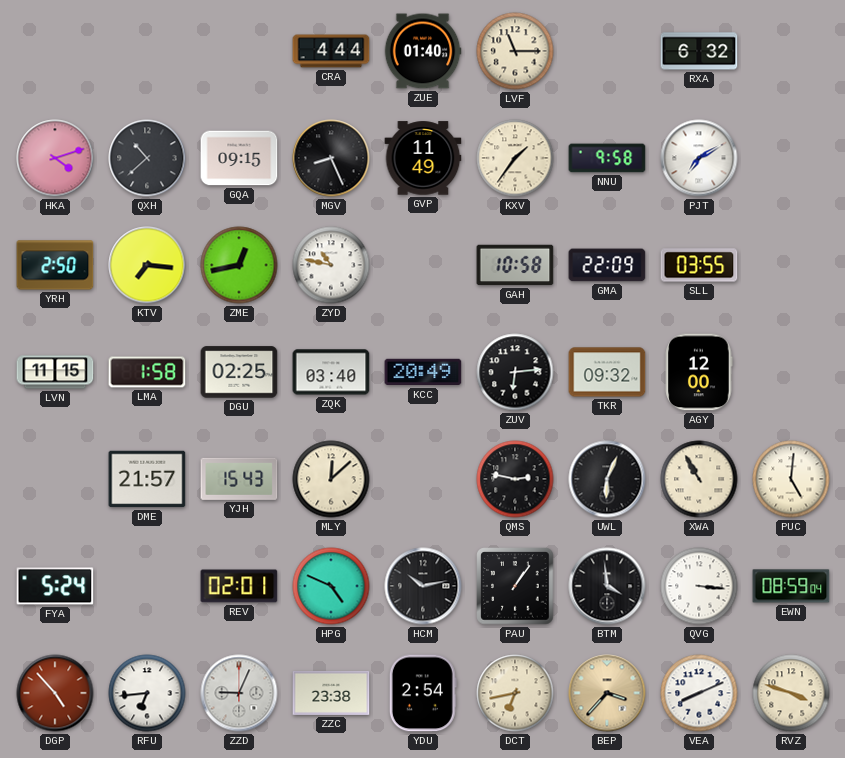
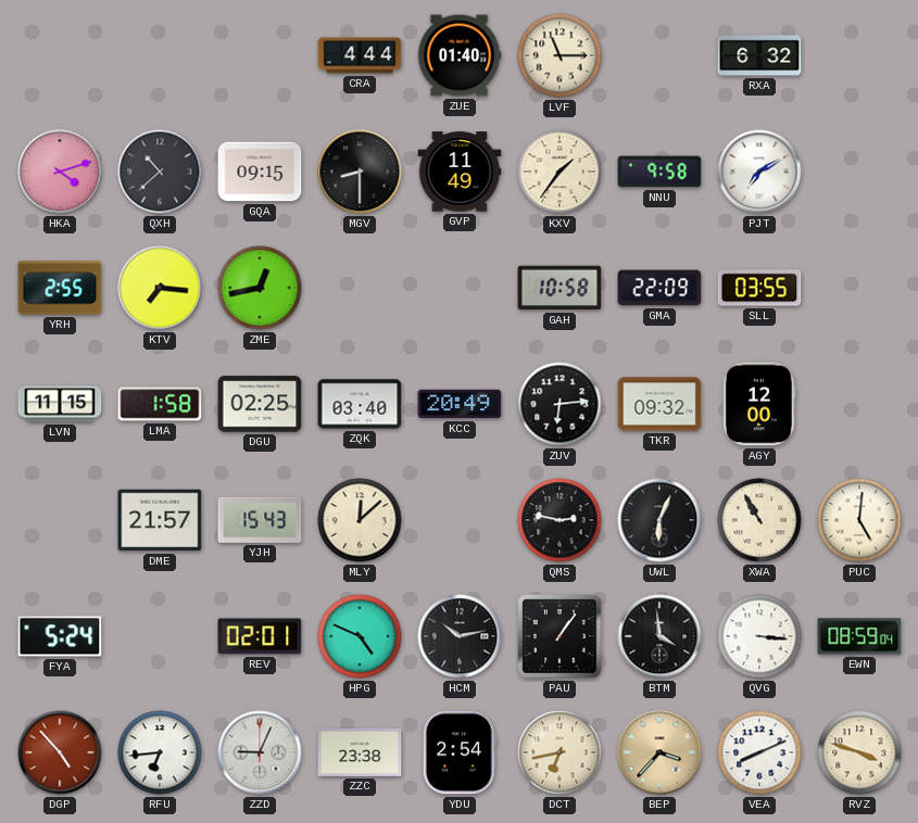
MGV: 8:26 -> 8:30 (360, 172)
YRH: 2:50 -> 2:55 (60, 288)
ZYD: 10:47 -> none (331, 265)
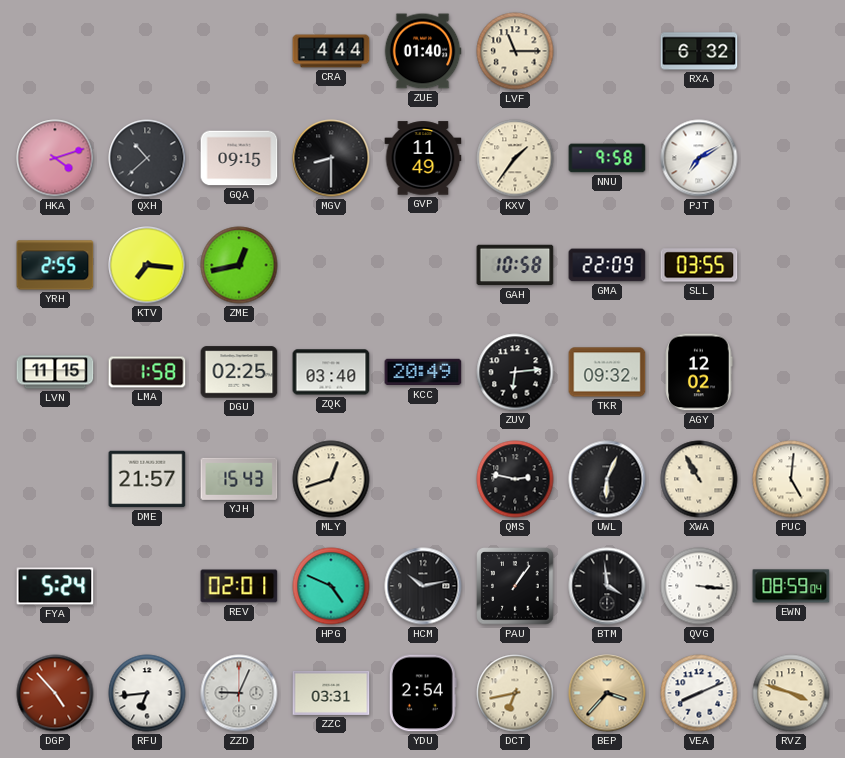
AGY: 12:00 -> 12:02 (699, 372)
MLY: 12:08 -> 12:42 (331, 479)
ZZC: 23:38 -> 03:31 (331, 693)
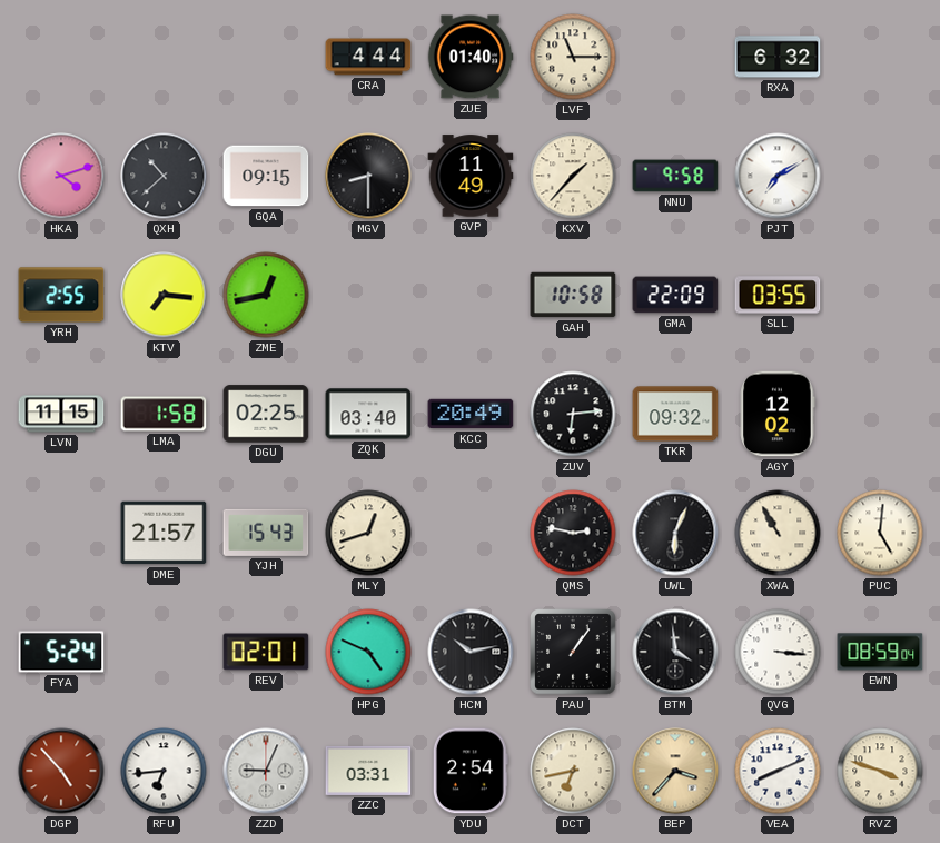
KXV: 1:36 -> 1:37 (573, 176)
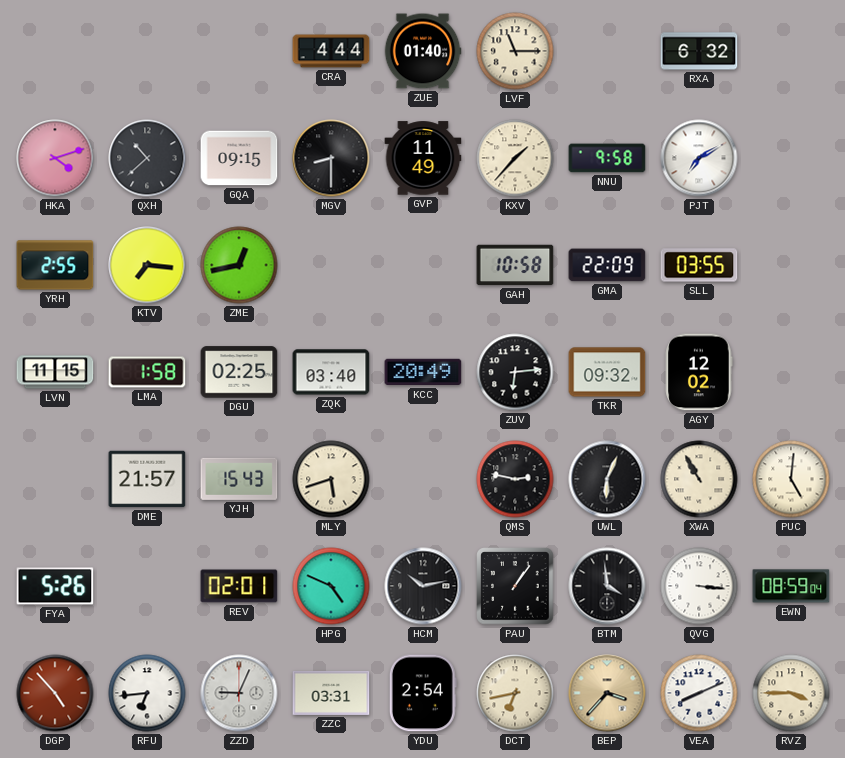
MLY: 12:42 -> 5:42 (331, 479)
FYA: 5:24 -> 5:26 (55, 586)
RVZ: 3:48 -> 3:45 (791, 693)
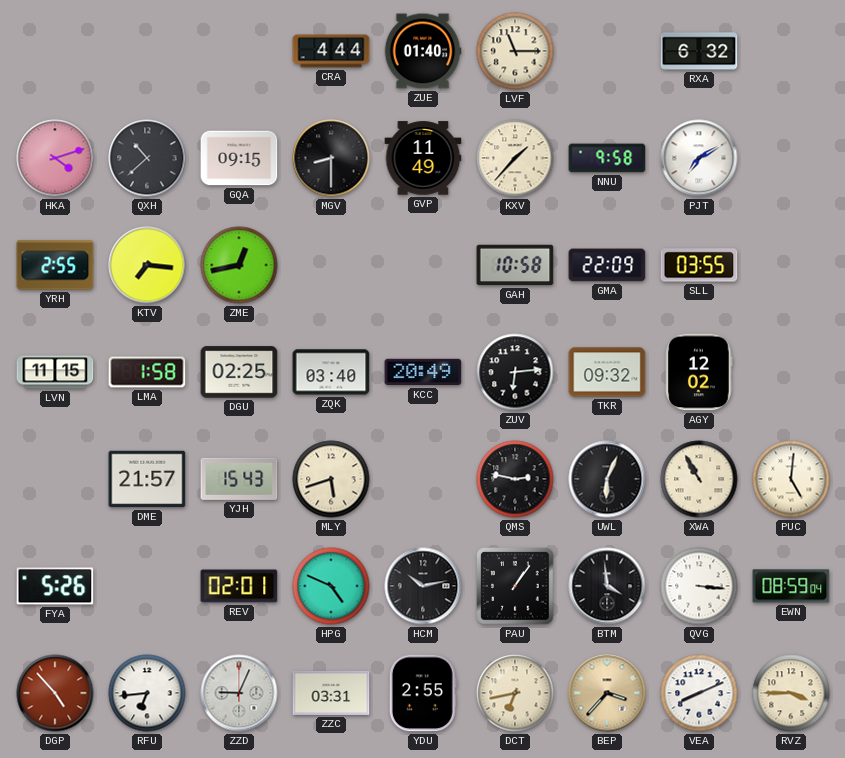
YDU: 2:54 -> 2:55 (423, 693)
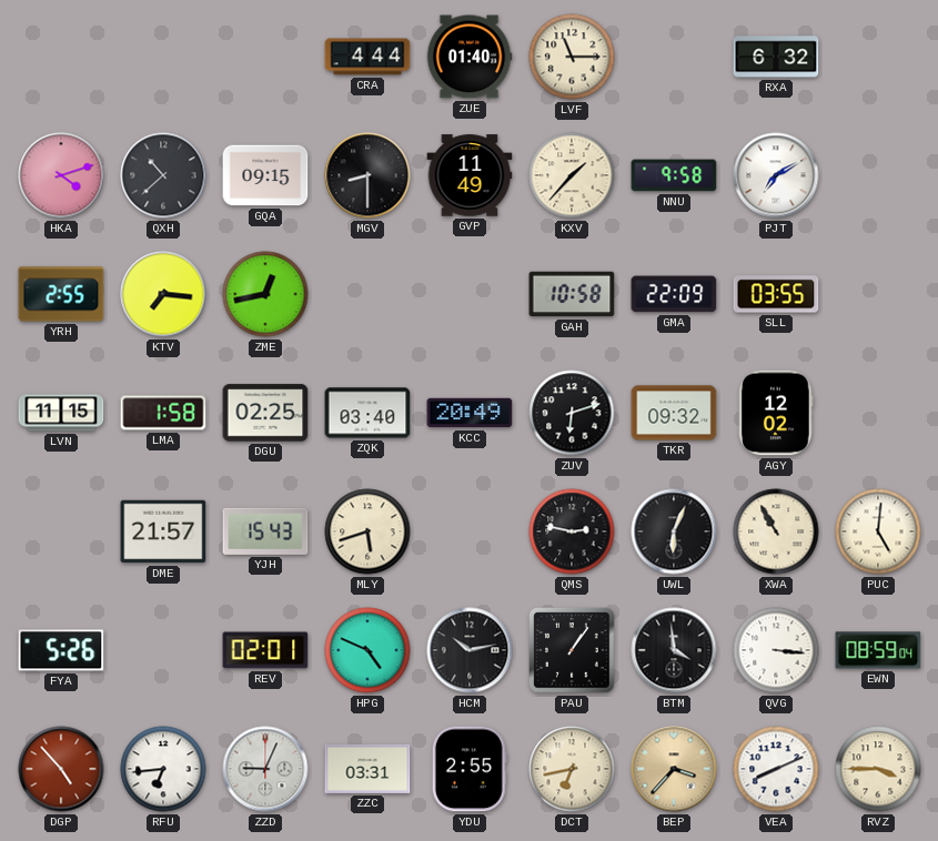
ZUV: 6:14 -> 6:12 (572, 413)
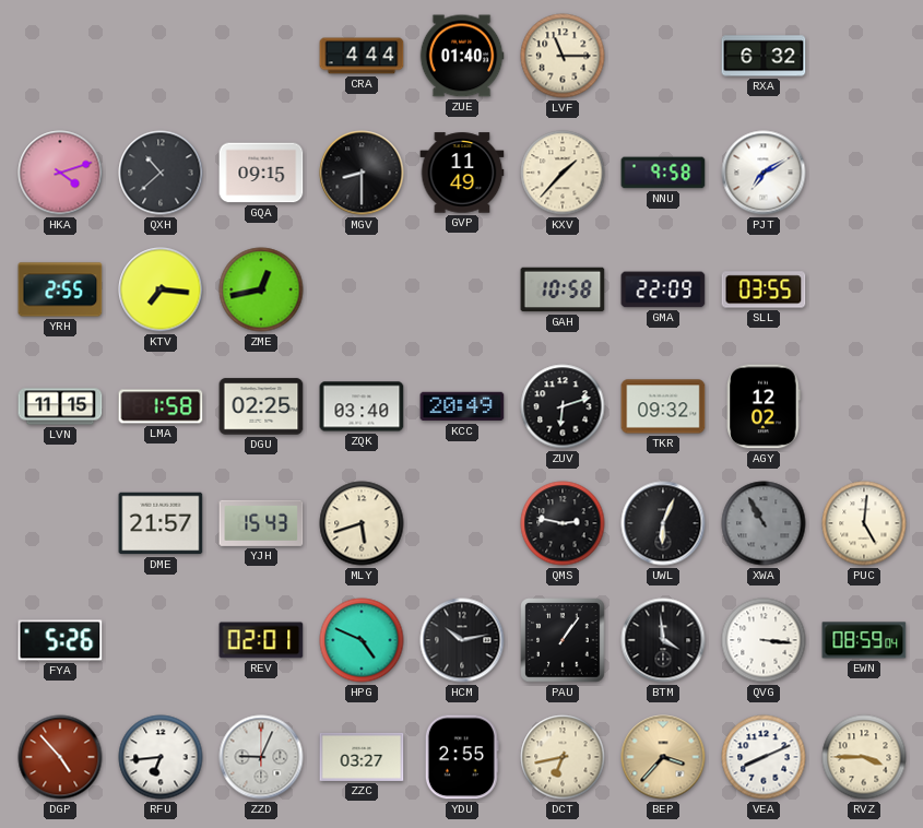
XWA dial: cream -> grey (764, 523)
ZZC: 03:31 -> 03:27 (362, 757)
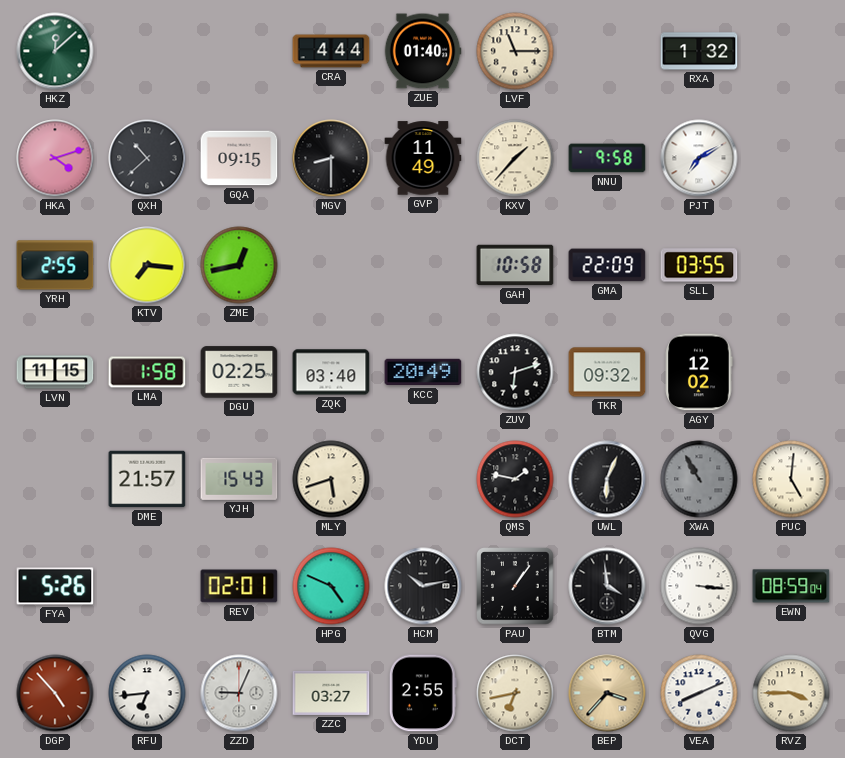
HKZ: none -> 12:08 (55, 51)
RXA: 6:32 -> 1:32 (699, 51)
QMS: 2:47 -> 1:47 (515, 479)
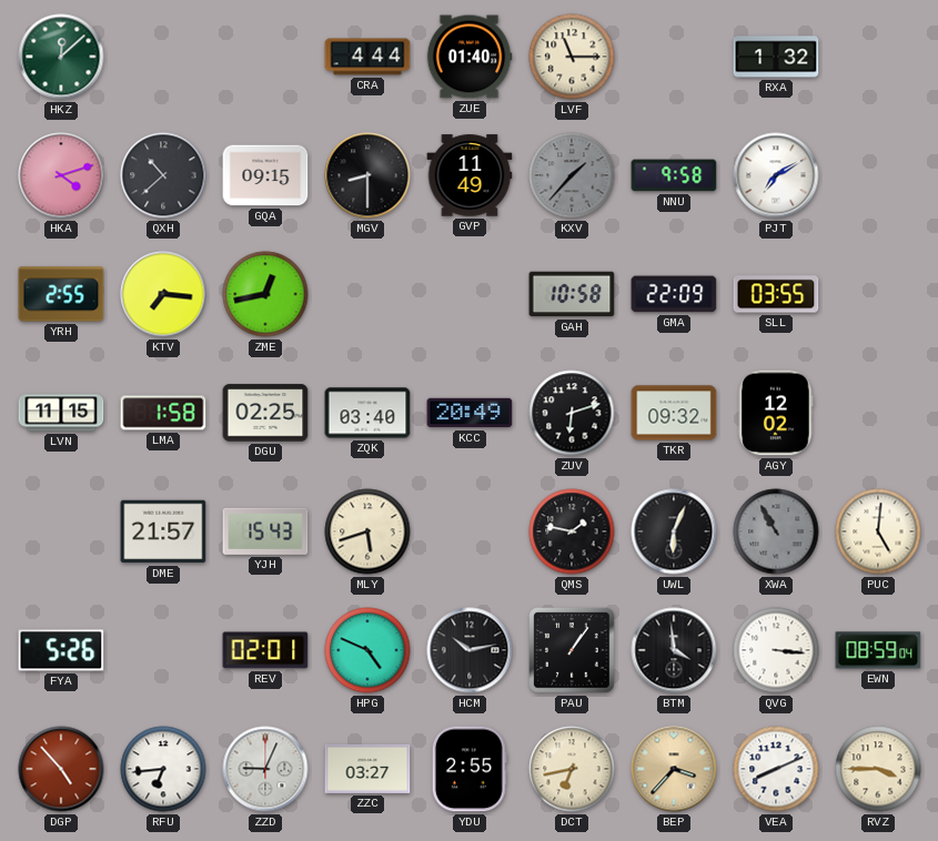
KXV dial: cream -> grey (572, 175)
